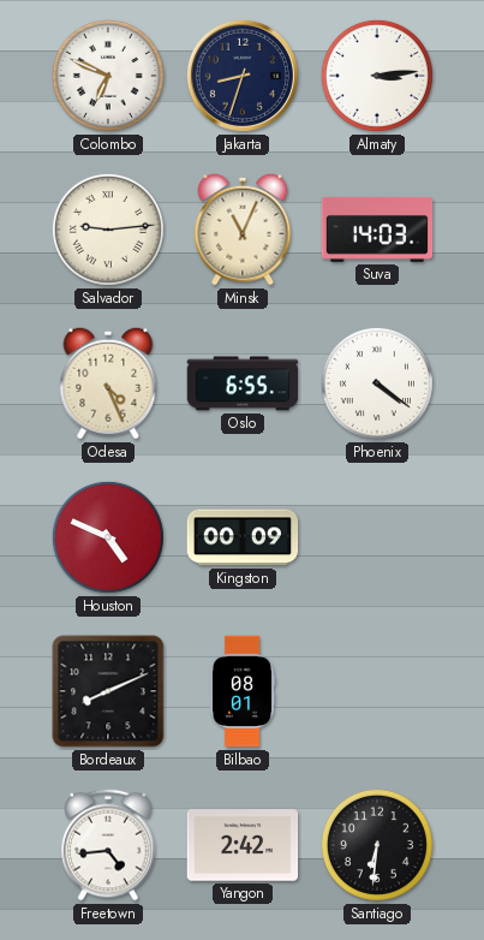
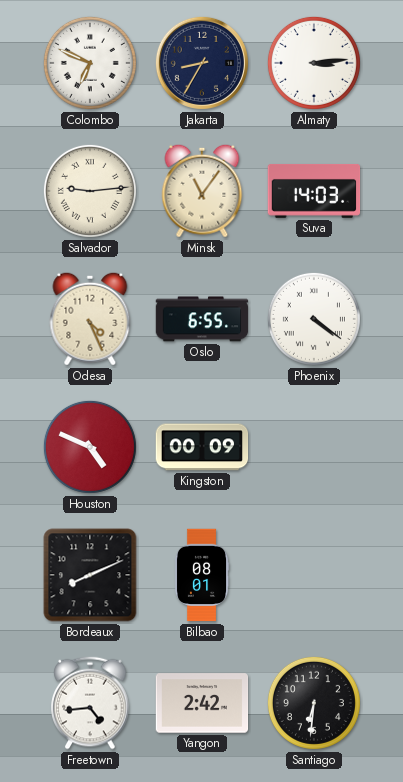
Jakarta: 8:33 -> 8:35 (202, 63)
Minsk: 11:04 -> 11:06 (202, 191)
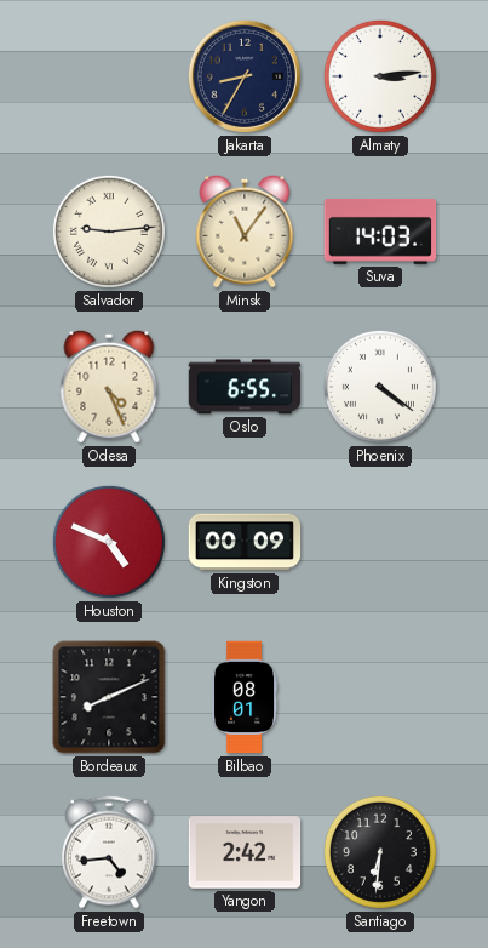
Colombo: 6:49 -> none (90, 63)
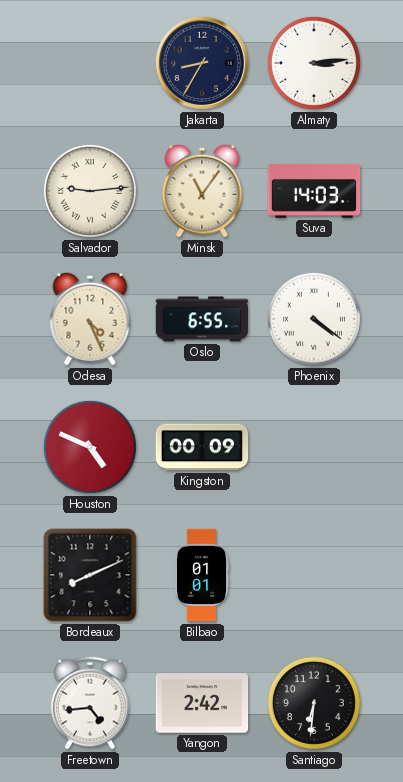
Bilbao: 08:01 -> 01:01 (202, 575)
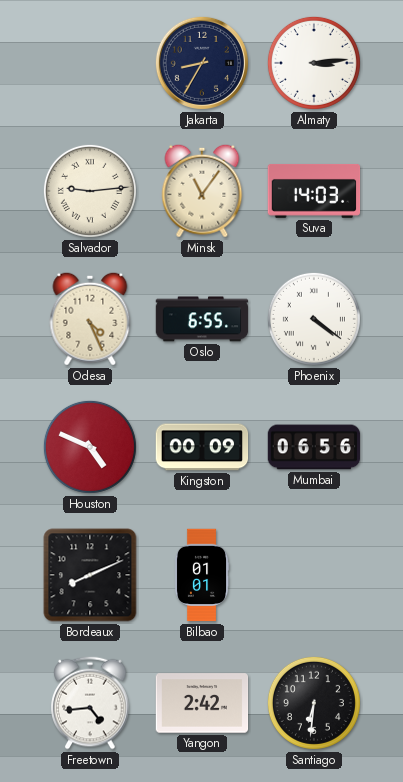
Mumbai: none -> 06:56 (314, 447)
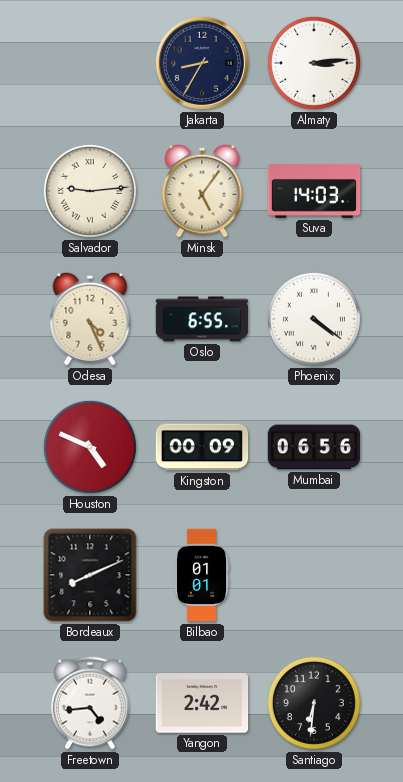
Minsk: 11:06 -> 5:06 (202, 191)
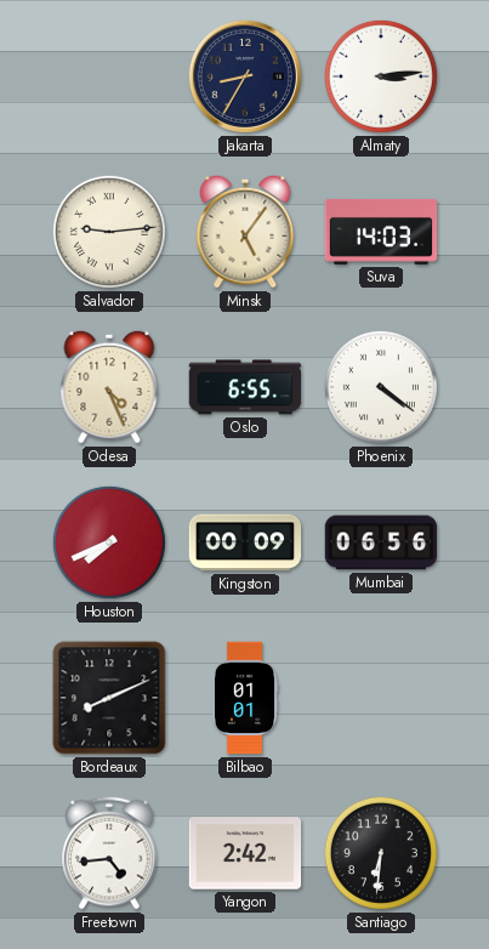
Houston: 4:49 -> 7:41 (109, 542)
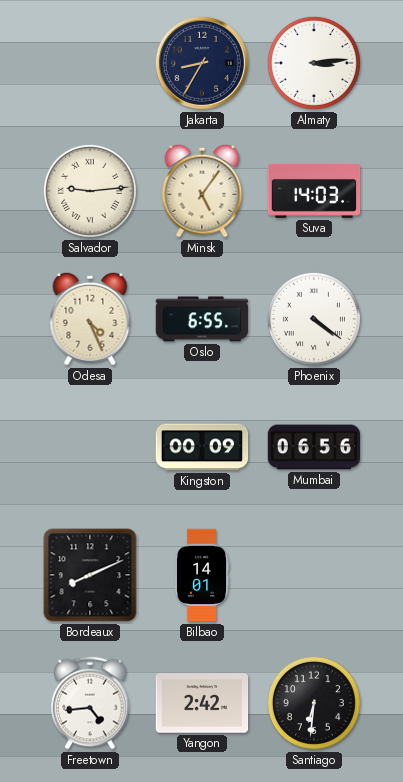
Houston: 7:41 -> none (109, 542)
Bilbao: 01:01 -> 14:01 (202, 575)
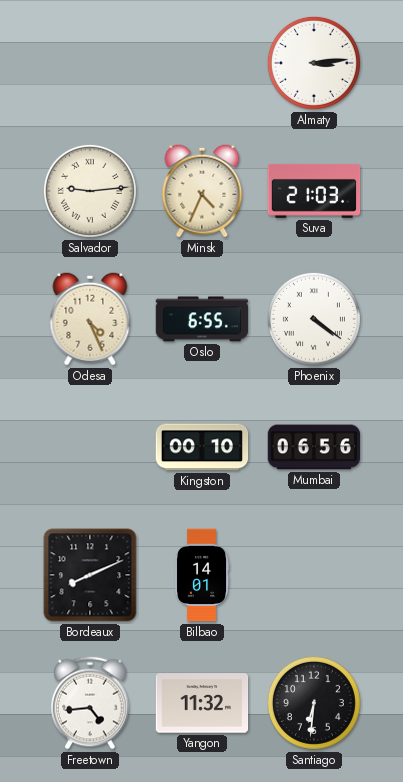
Jakarta: 8:35 -> none (202, 63)
Minsk: 5:06 -> 4:34 (202, 191)
Suva: 14:03 -> 21:03 (314, 191)
Kingston: 00:09 -> 00:10 (202, 447)
Yangon: 2:42 -> 11:32 (202, 703)
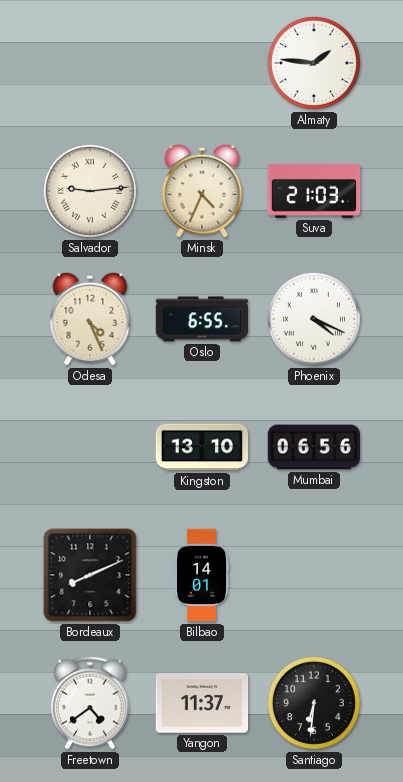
Almaty: 3:14 -> 1:46 (314, 63)
Phoenix: 4:21 -> 4:19 (314, 319)
Kingston: 00:10 -> 13:10 (202, 447)
Freetown: 4:44 -> 4:39 (90, 703)
Yangon: 11:32 -> 11:37 (202, 703)
